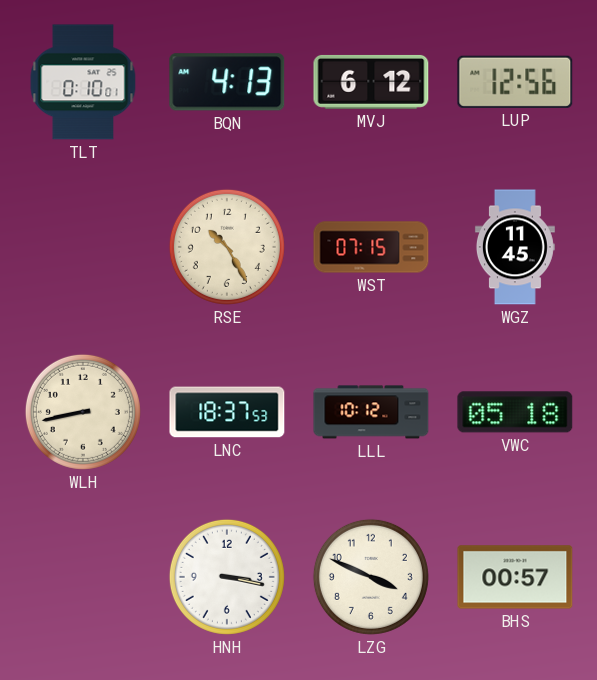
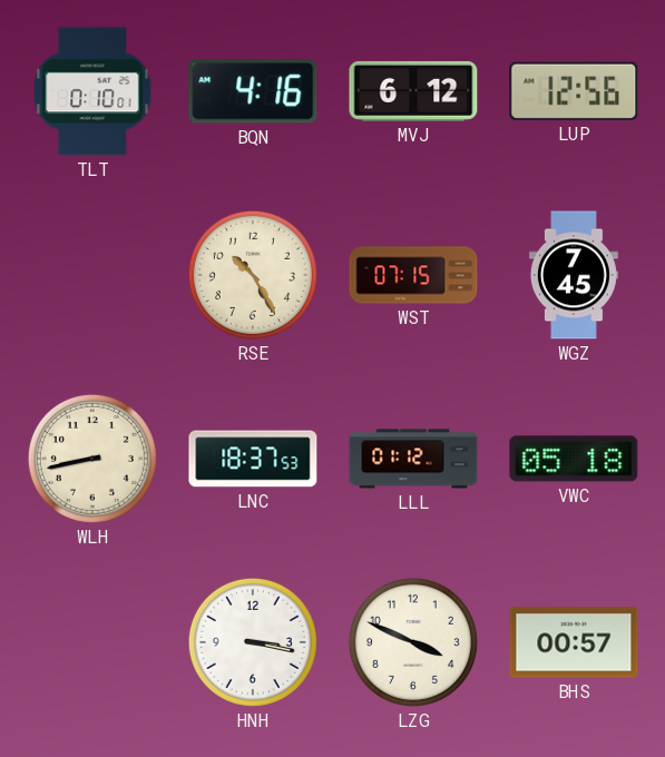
BQN: 4:13 -> 4:16 (253, 91)
WGZ: 11:45 -> 7:45 (574, 275)
LLL: 10:12 -> 01:12 (413, 459)
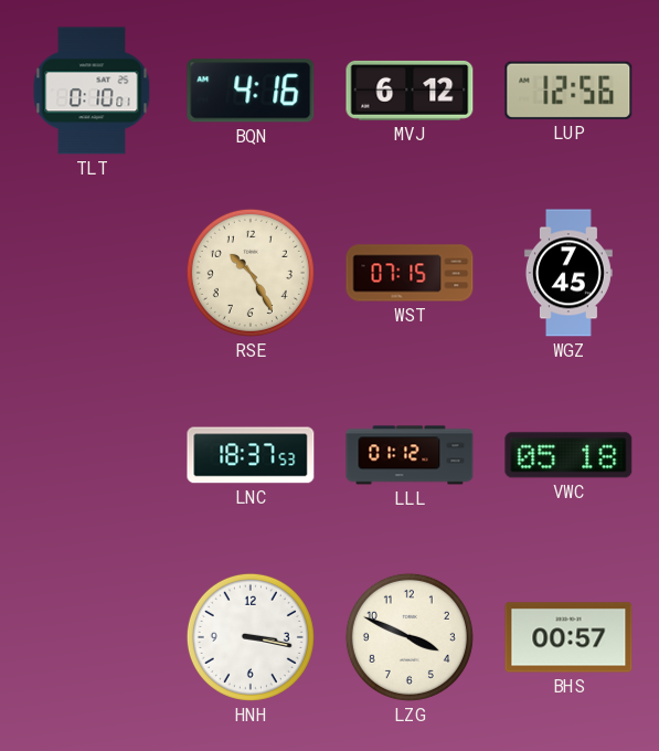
WLH: 8:43 -> none (92, 459)
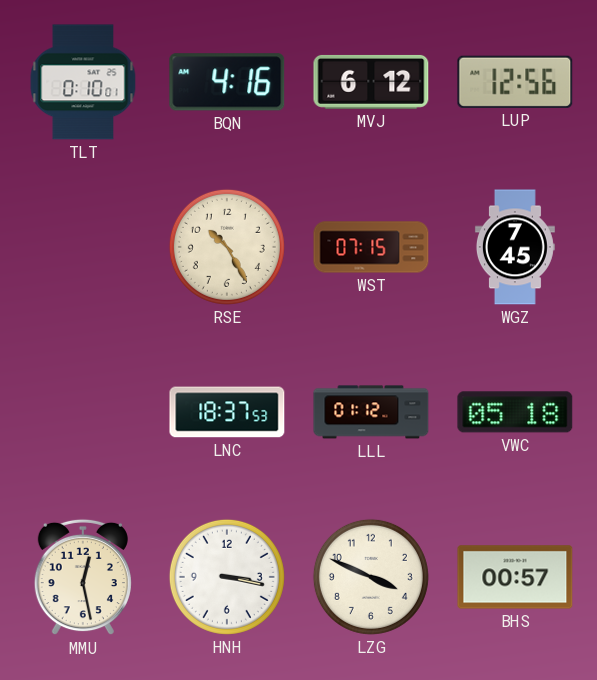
MMU: none -> 12:28 (83, 577)
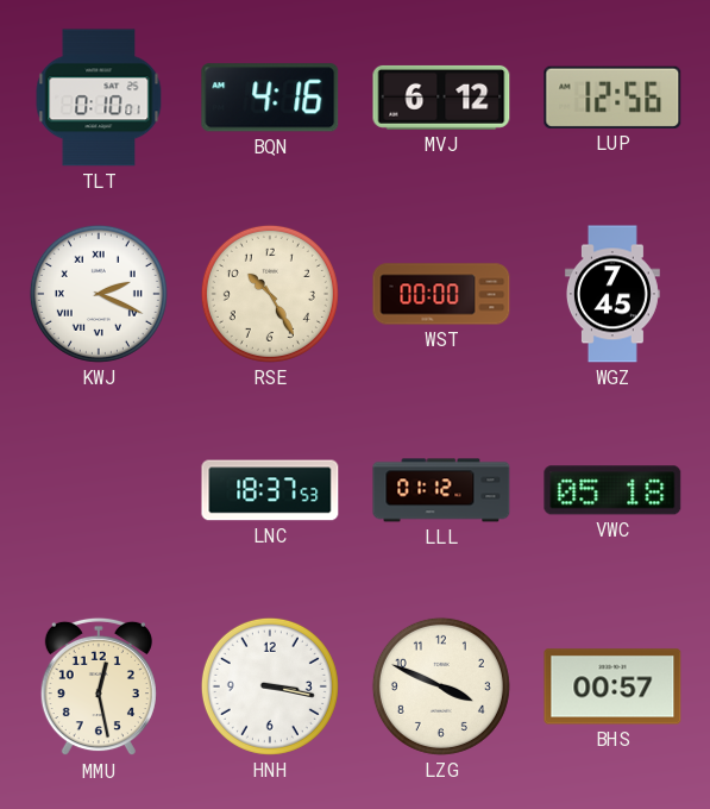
KWJ: none -> 2:19 (99, 294)
WST: 07:15 -> 00:00 (441, 294)
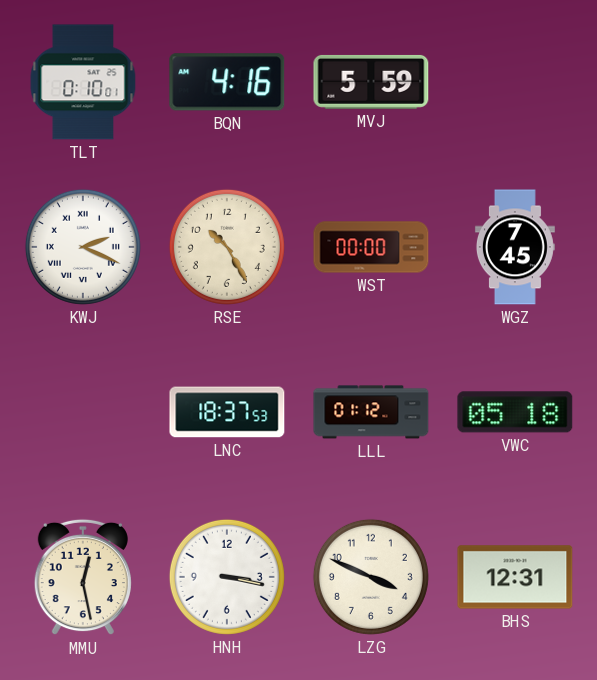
MVJ: 6:12 -> 5:59 (371, 82)
LUP: 12:56 -> none (612, 98)
BHS: 00:57 -> 12:31 (515, 577)
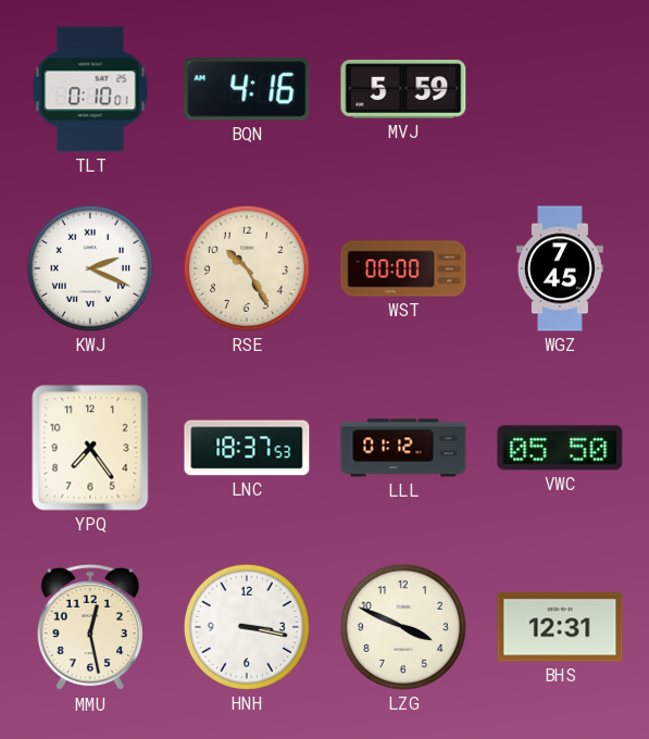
YPQ: none -> 7:24 (90, 448)
VWC: 05:18 -> 05:50 (560, 448)
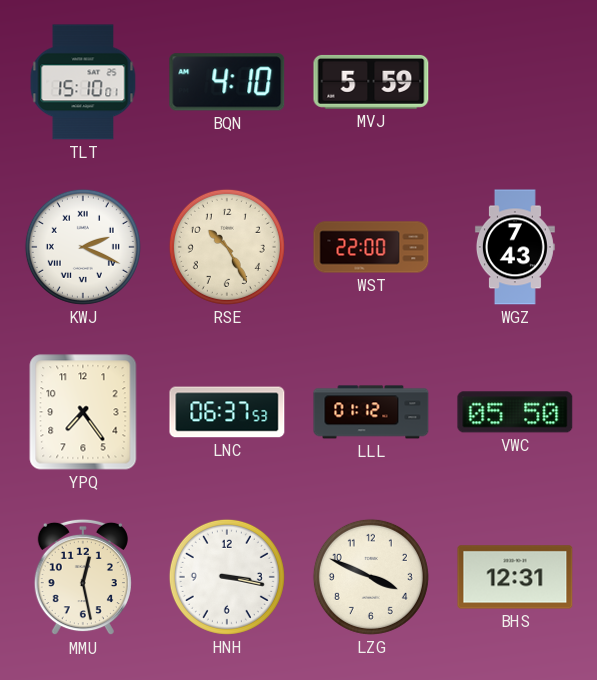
TLT: 0:10 -> 15:10 (83, 82)
BQN: 4:16 -> 4:10 (227, 82)
WST: 00:00 -> 22:00 (371, 247)
WGZ: 7:45 -> 7:43 (515, 247)
LNC: 18:37 -> 06:37 (227, 412)
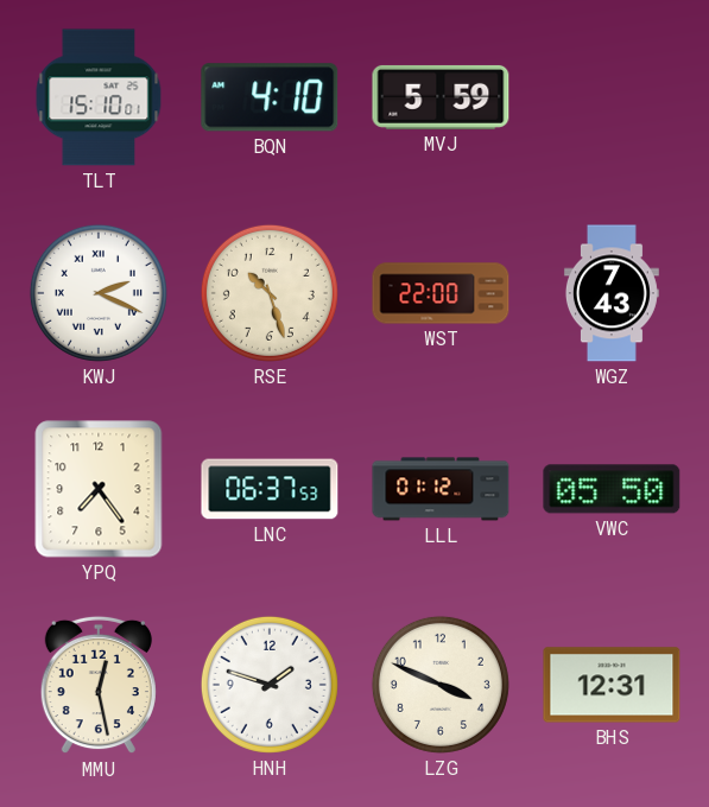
RSE: 10:25 -> 10:27 (270, 293)
HNH: 3:17 -> 1:48 (270, 685)
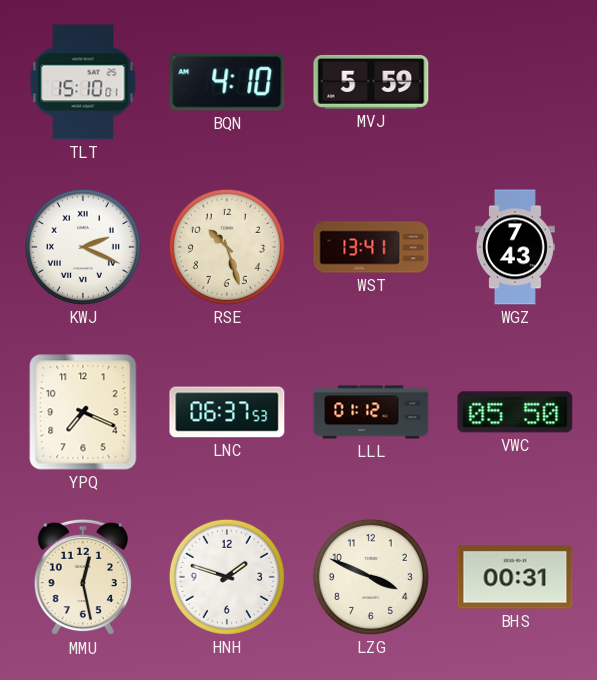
WST: 22:00 -> 13:41 (371, 247)
YPQ: 7:24 -> 7:19 (83, 412)
BHS: 12:31 -> 00:31 (515, 577)
